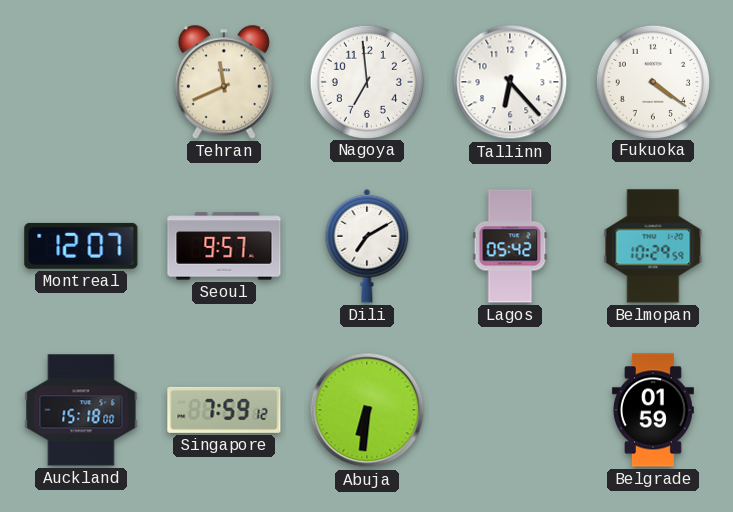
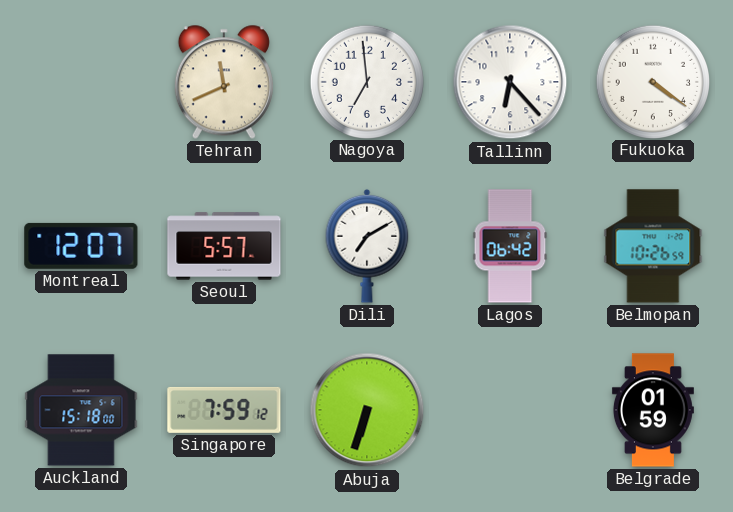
Seoul: 9:57 -> 5:57 (224, 246)
Lagos: 05:42 -> 06:42 (510, 246)
Belmopan: 10:29 -> 10:26 (653, 246)
Abuja: 6:31 -> 6:33 (367, 410)
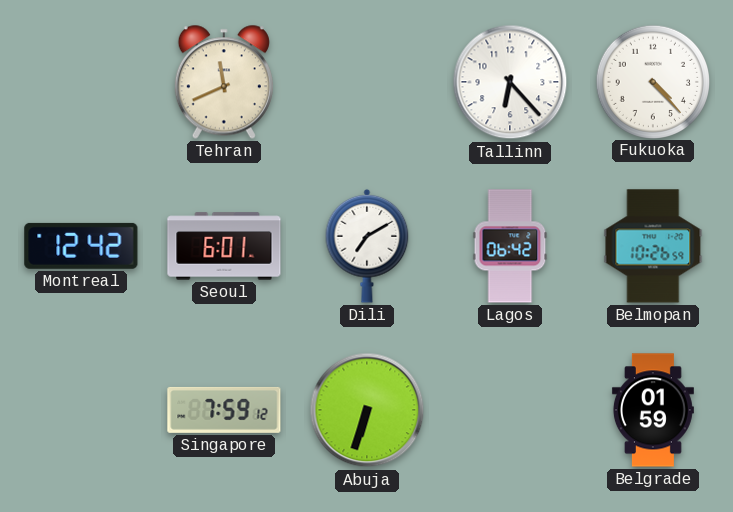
Nagoya: 6:59 -> none (366, 81)
Fukuoka: 4:21 -> 4:23 (652, 81)
Montreal: 12:07 -> 12:42 (81, 246)
Seoul: 5:57 -> 6:01 (224, 246)
Auckland: 15:18 -> none (81, 410)
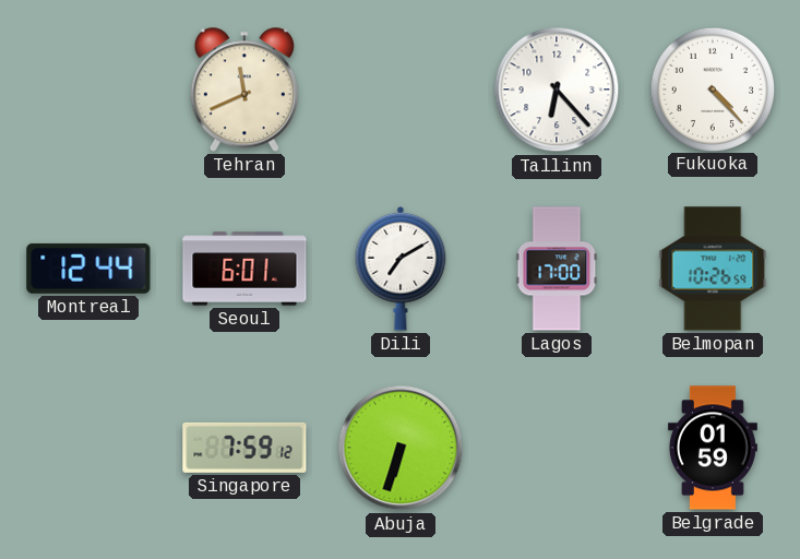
Montreal: 12:42 -> 12:44 (88, 269)
Lagos: 06:42 -> 17:00 (557, 269)
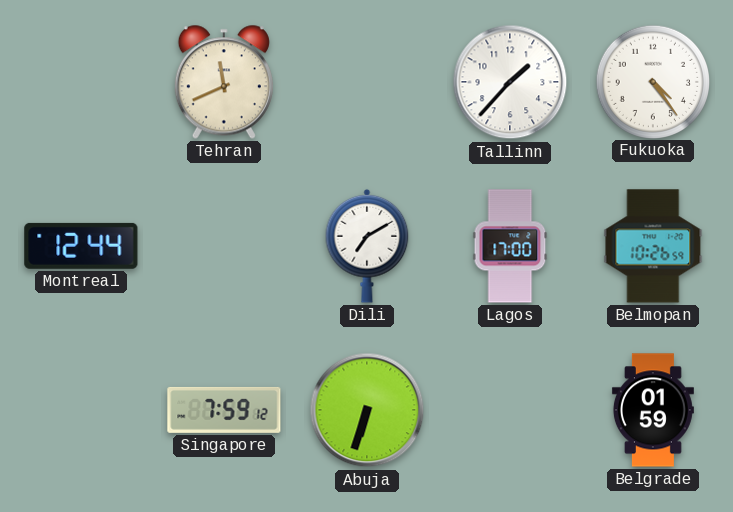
Tallinn: 6:23 -> 1:37 (510, 82)
Fukuoka: 4:23 -> 4:24 (652, 81)
Seoul: 6:01 -> none (244, 269)
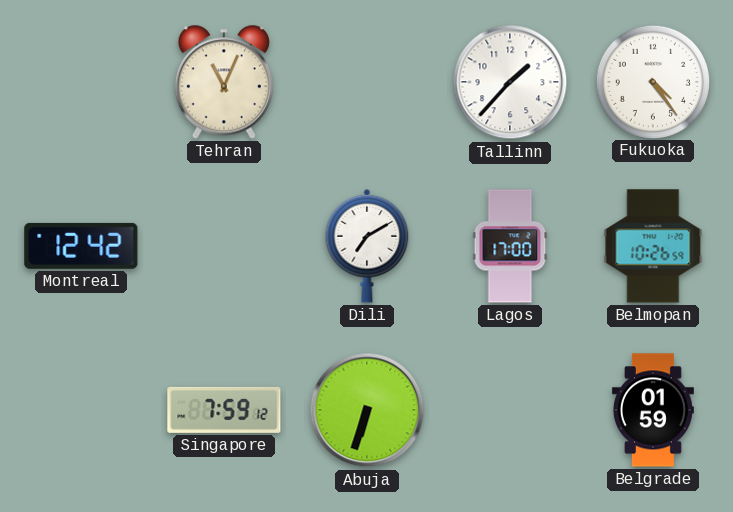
Tehran: 11:41 -> 11:04 (224, 82)
Montreal: 12:44 -> 12:42 (81, 246)
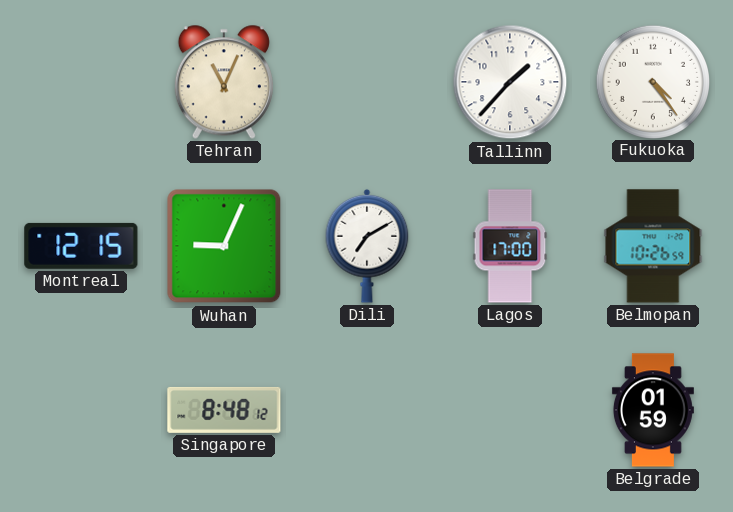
Montreal: 12:42 -> 12:15 (81, 246)
Wuhan: none -> 9:04 (224, 246)
Singapore: 7:59 -> 8:48 (224, 410)
Abuja: 6:33 -> none (367, 410)
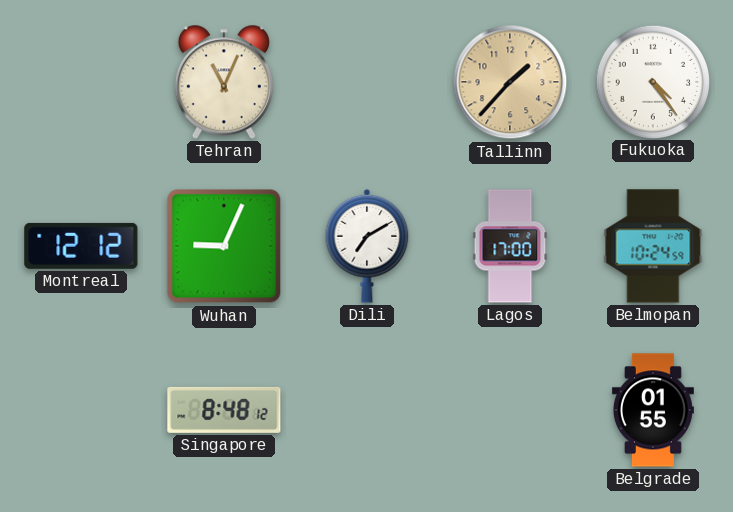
Tallinn dial: white -> champagne (510, 82)
Montreal: 12:15 -> 12:12 (81, 246)
Belmopan: 10:26 -> 10:24 (653, 246)
Belgrade: 01:59 -> 01:55 (653, 410)
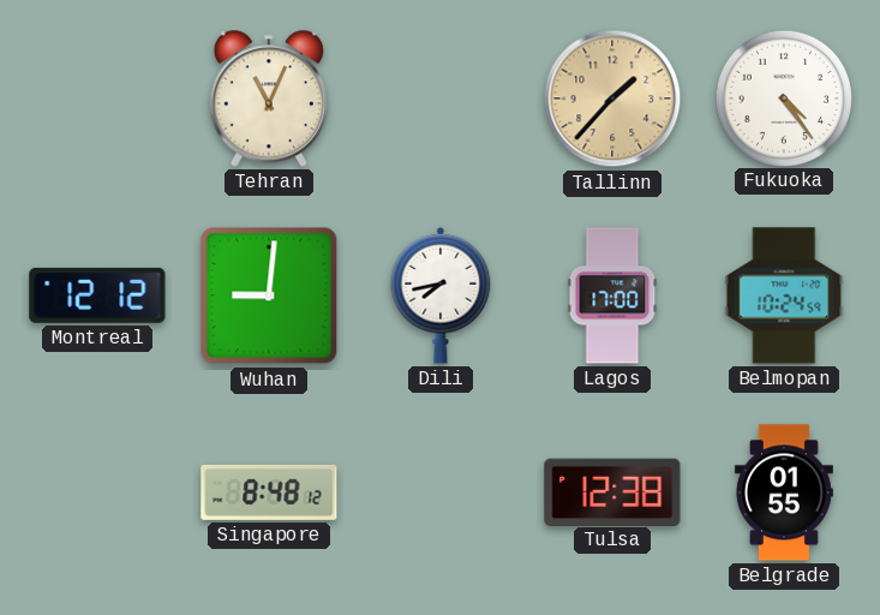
Wuhan: 9:04 -> 9:01 (269, 295)
Dili: 7:10 -> 7:43 (441, 295)
Tulsa: none -> 12:38 (612, 491)
